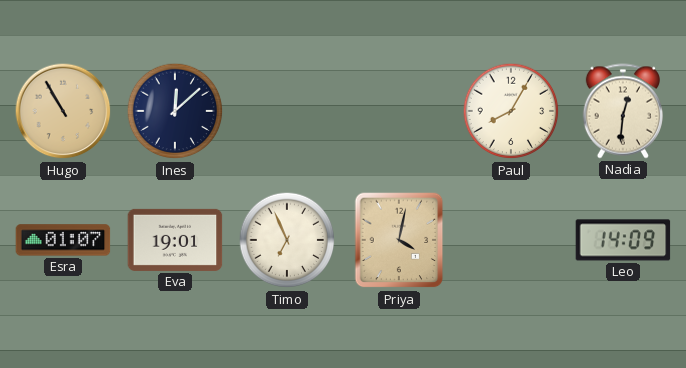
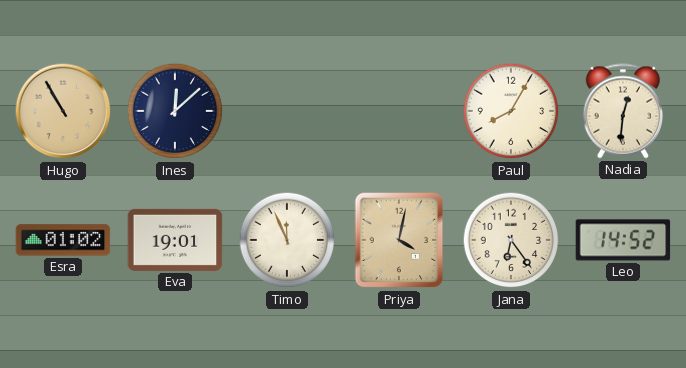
Esra: 01:07 -> 01:02 (63, 240)
Timo: 6:56 -> 11:56 (287, 240)
Jana: none -> 6:24 (511, 240)
Leo: 14:09 -> 14:52 (623, 240)
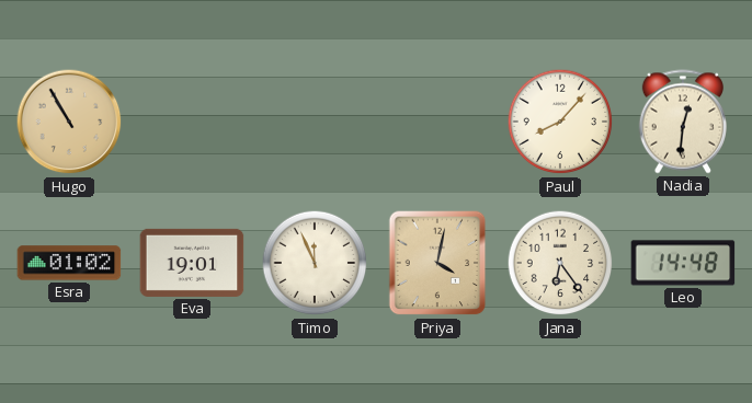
Ines: 12:08 -> none (175, 111)
Paul: 8:05 -> 8:07 (560, 122)
Leo: 14:52 -> 14:48 (683, 263)
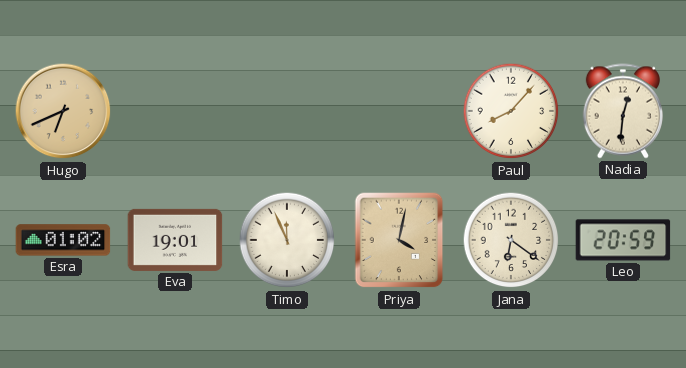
Hugo: 10:55 -> 6:41 (63, 111)
Jana: 6:24 -> 6:21 (511, 240)
Leo: 14:48 -> 20:59 (623, 240)
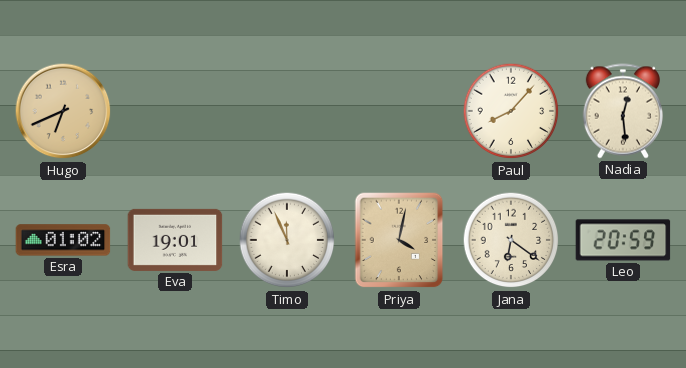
Nadia: 12:31 -> 12:29 (623, 111)
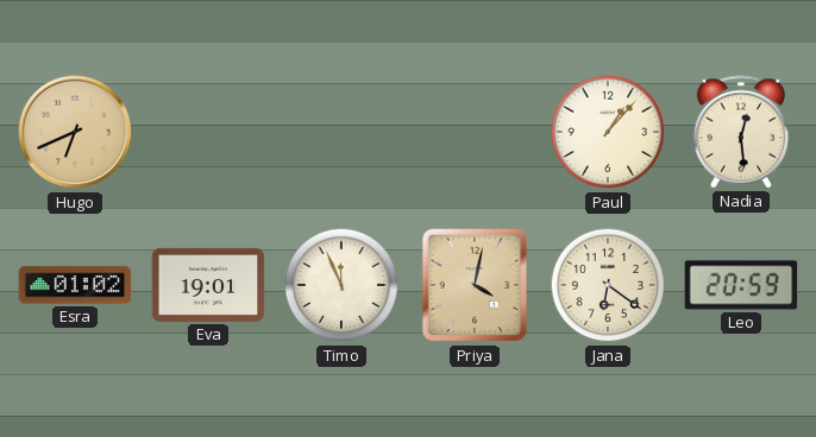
Paul: 8:07 -> 1:07 (608, 132)
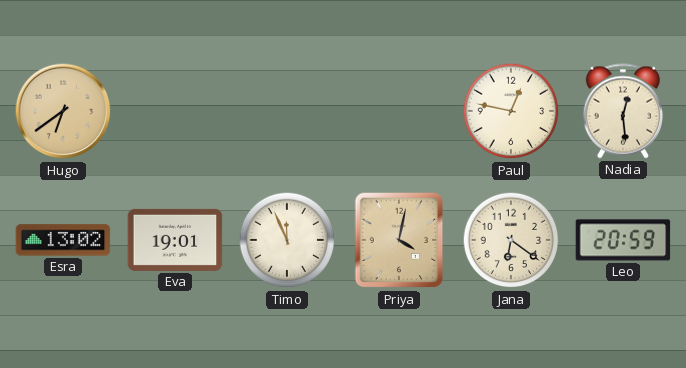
Hugo: 6:41 -> 6:39 (63, 111)
Paul: 1:07 -> 12:47 (511, 111)
Esra: 01:02 -> 13:02 (63, 240)
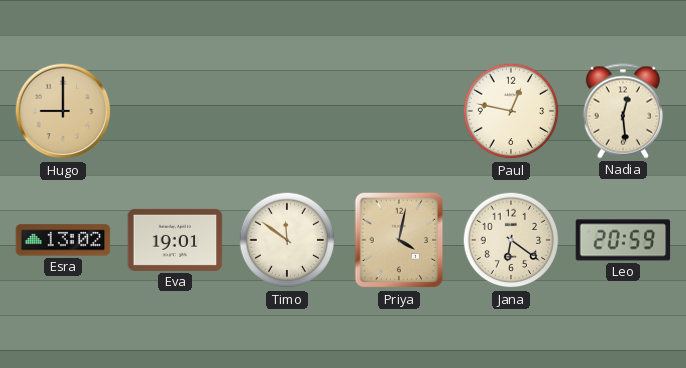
Hugo: 6:39 -> 9:00 (63, 111)
Timo: 11:56 -> 11:51 (287, 240)
